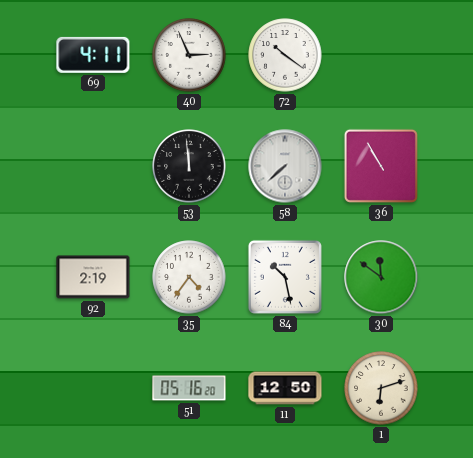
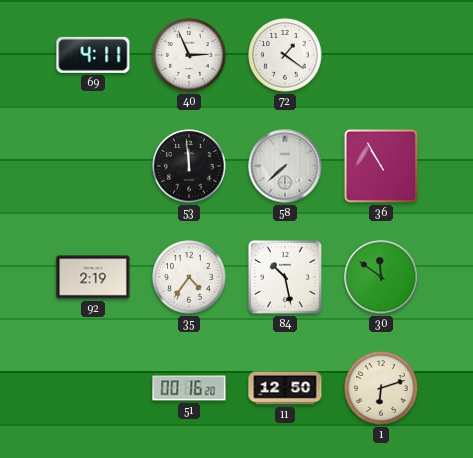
72: 10:21 -> 1:21 (285, 55)
51: 05:16 -> 00:16 (189, 388)
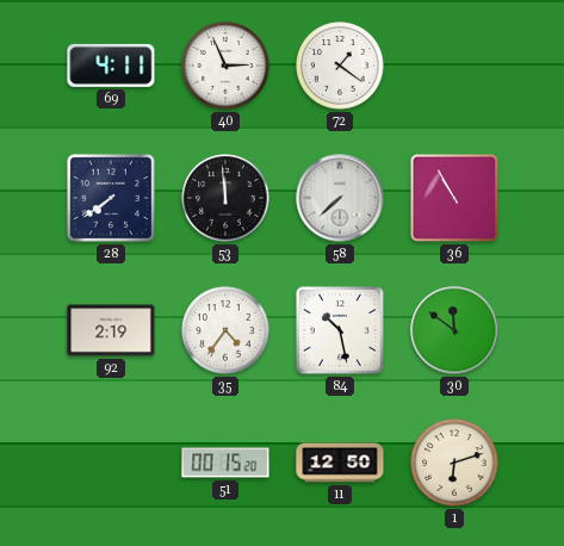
28: none -> 7:39 (111, 198)
51: 00:16 -> 00:15 (225, 463)
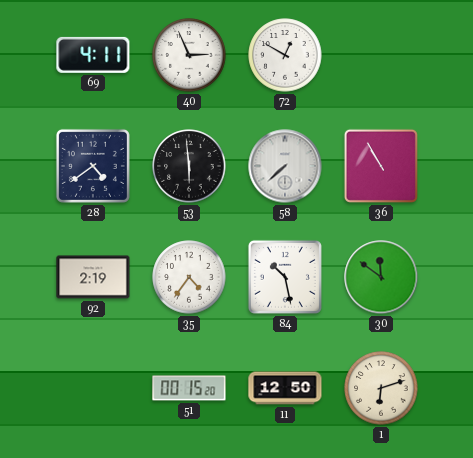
72: 1:21 -> 12:50 (285, 55)
28: 7:39 -> 4:39 (93, 166)
53: 11:59 -> 5:59 (189, 166)
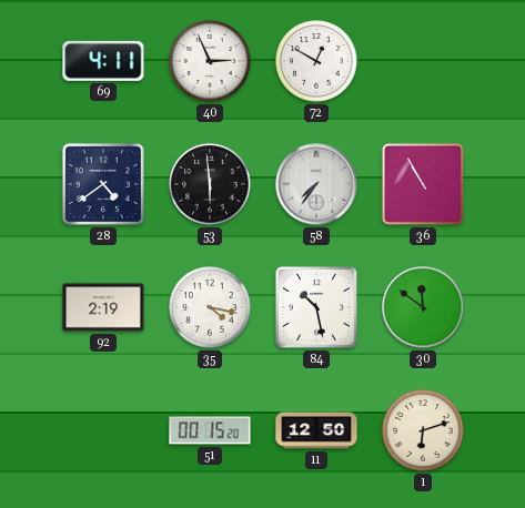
58: 7:38 -> 7:36 (316, 184)
35: 4:36 -> 4:17 (210, 307)
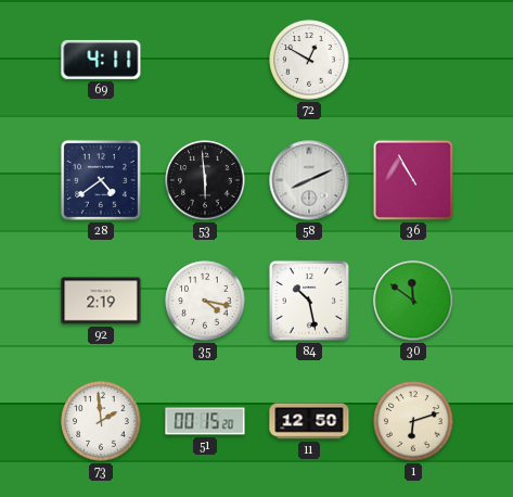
40: 2:56 -> none (210, 61)
58: 7:36 -> 8:11 (309, 180)
73: none -> 1:59 (101, 421)
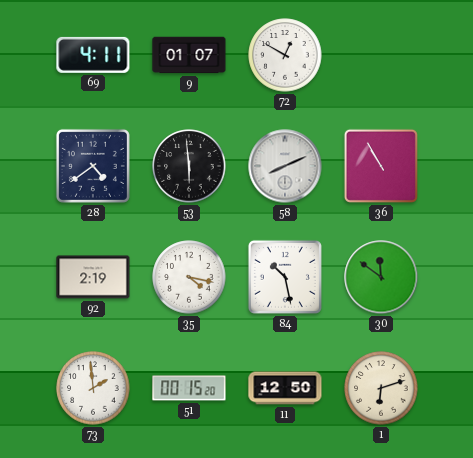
9: none -> 01:07 (189, 55)
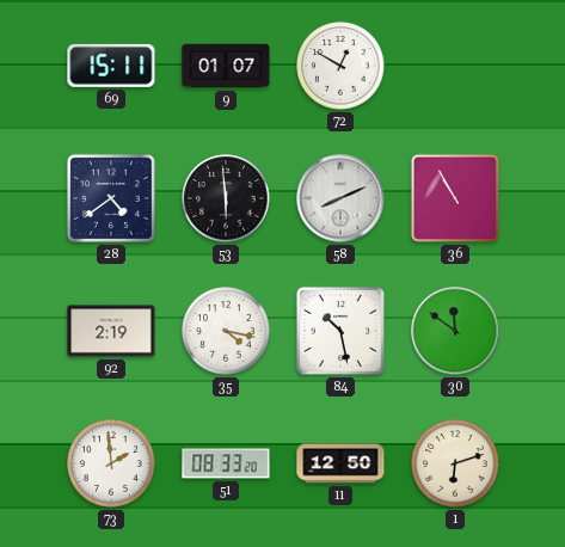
69: 4:11 -> 15:11 (111, 66)
51: 00:15 -> 08:33 (226, 463)
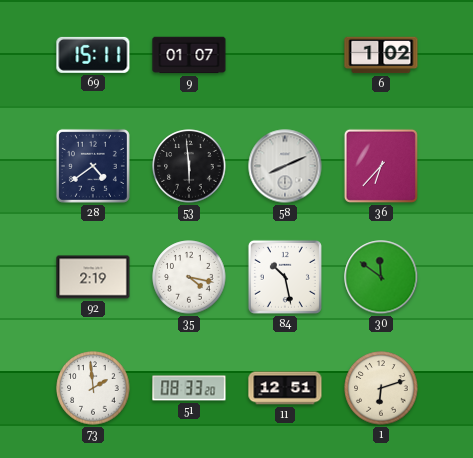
72: 12:50 -> none (340, 66)
6: none -> 1:02 (381, 55)
36: 10:55 -> 6:37 (381, 166)
11: 12:50 -> 12:51 (285, 388)
